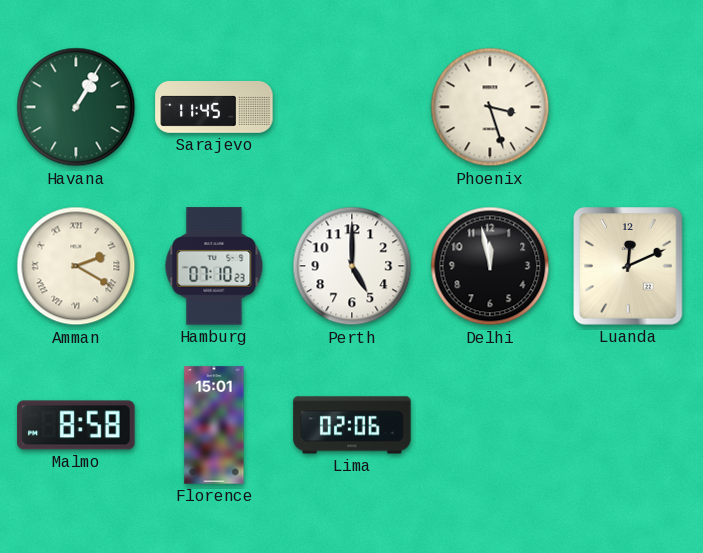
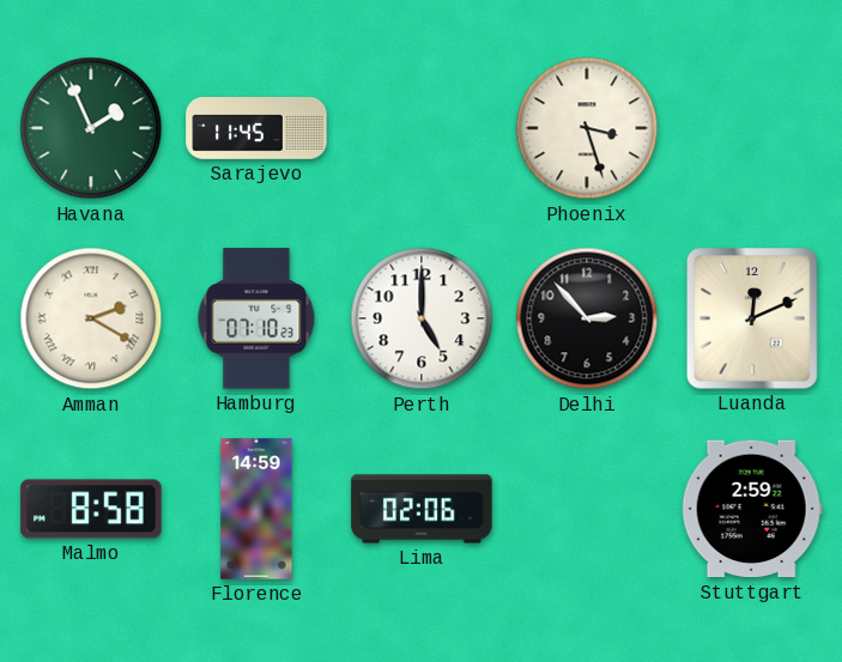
Havana: 1:05 -> 1:56 (91, 128)
Delhi: 11:58 -> 2:53 (587, 318)
Florence: 15:01 -> 14:59 (256, 509)
Stuttgart: none -> 2:59 (752, 509)
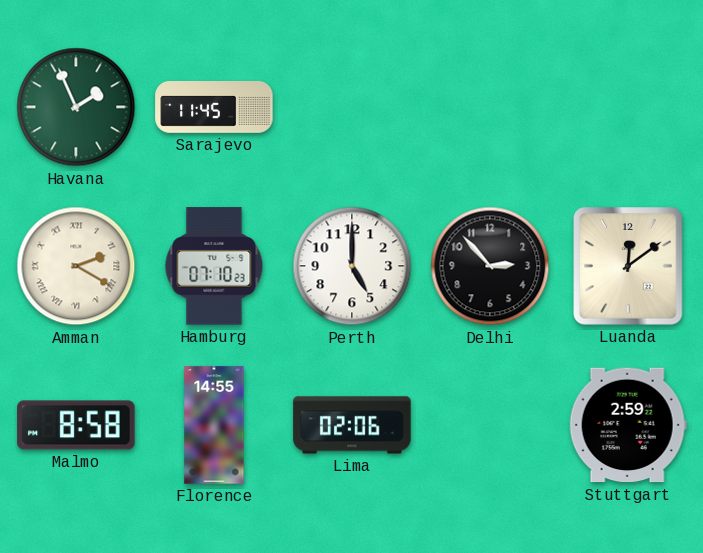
Phoenix: 3:27 -> none (587, 128)
Luanda: 12:11 -> 12:09 (628, 266)
Florence: 14:59 -> 14:55 (214, 425)
